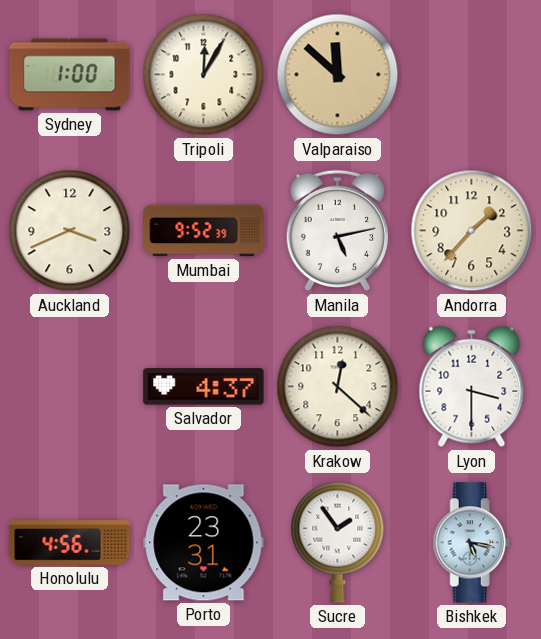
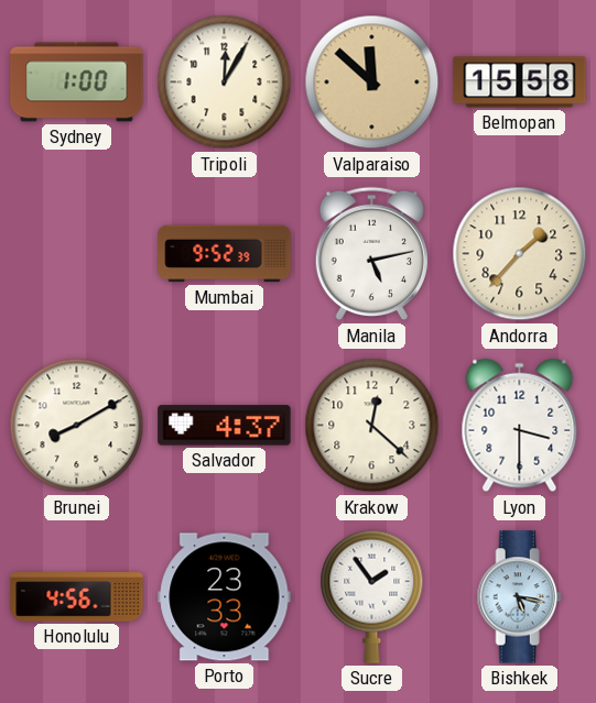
Belmopan: none -> 15:58 (520, 83)
Auckland: 3:41 -> none (70, 231)
Brunei: none -> 8:10 (77, 426)
Porto: 23:31 -> 23:33 (225, 597)
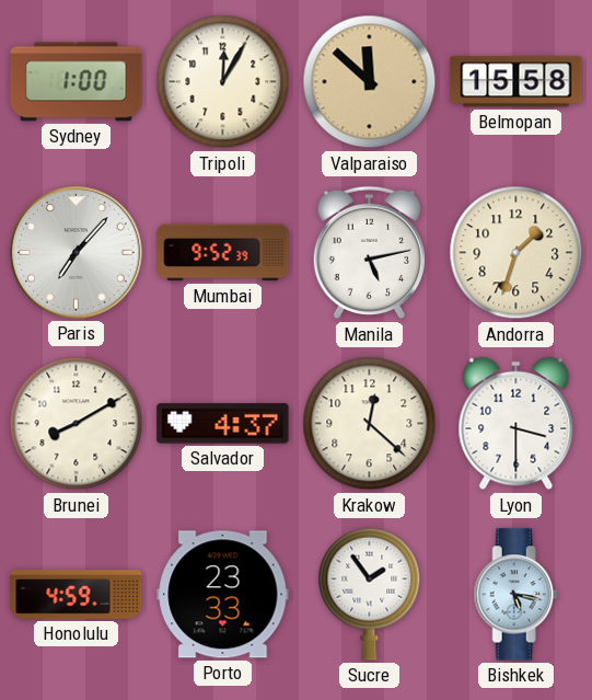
Paris: none -> 7:07 (77, 253)
Andorra: 1:37 -> 1:33 (516, 253)
Honolulu: 4:56 -> 4:59 (77, 595)
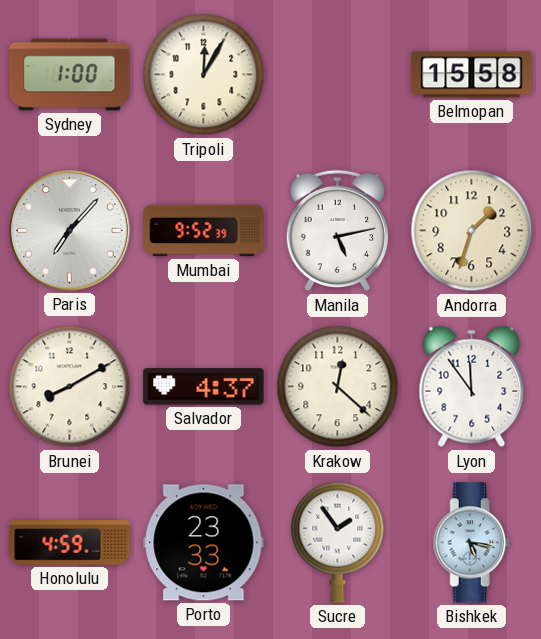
Valparaiso: 11:52 -> none (370, 82)
Lyon: 3:30 -> 11:54 (472, 387)
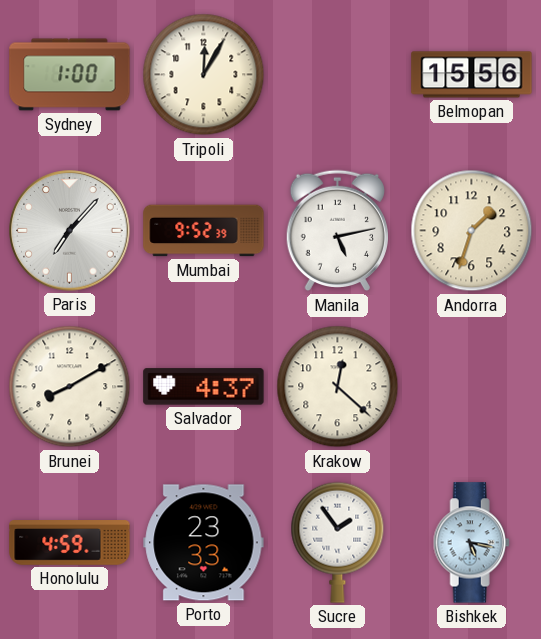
Belmopan: 15:58 -> 15:56 (472, 75)
Lyon: 11:54 -> none (472, 387)
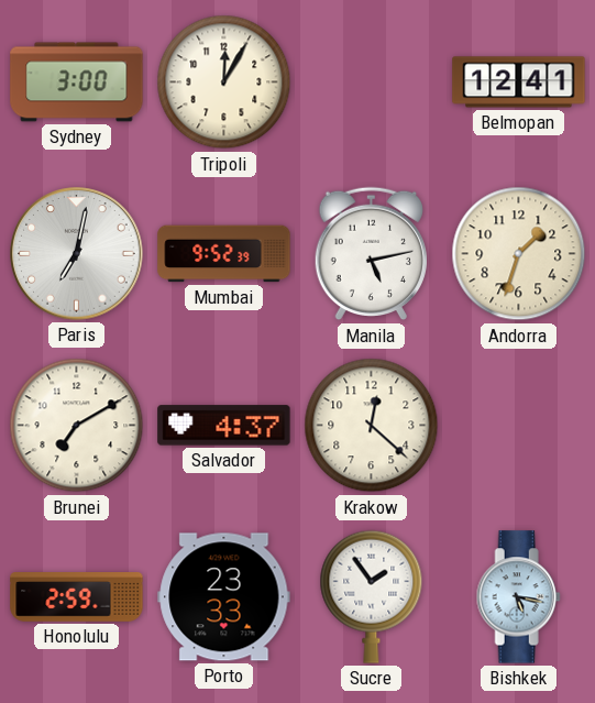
Sydney: 1:00 -> 3:00 (77, 83)
Belmopan: 15:56 -> 12:41 (519, 83)
Paris: 7:07 -> 7:02 (77, 254)
Brunei: 8:10 -> 7:10 (77, 426)
Honolulu: 4:59 -> 2:59 (77, 597)
